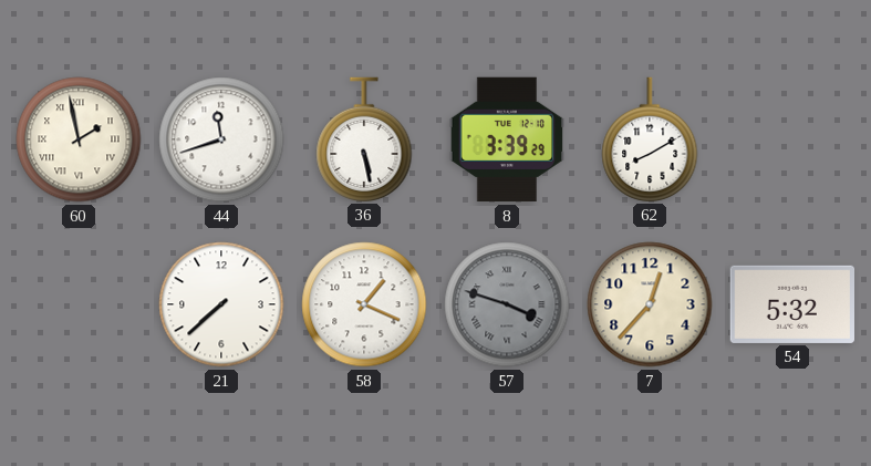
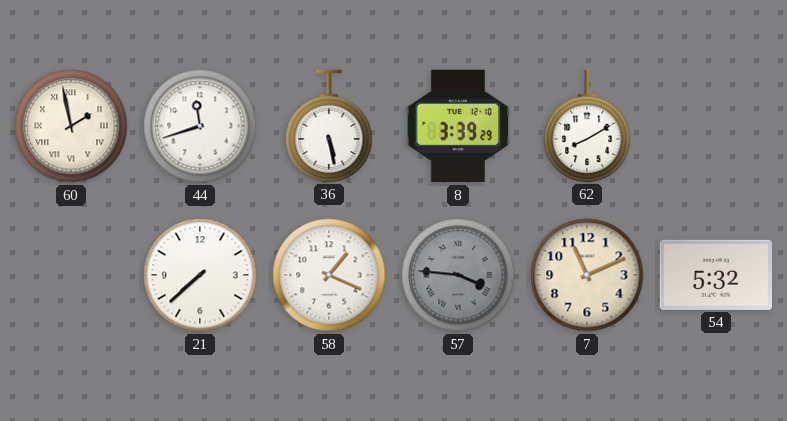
57: 3:48 -> 3:46 (458, 275)
7: 12:37 -> 11:11 (587, 275)
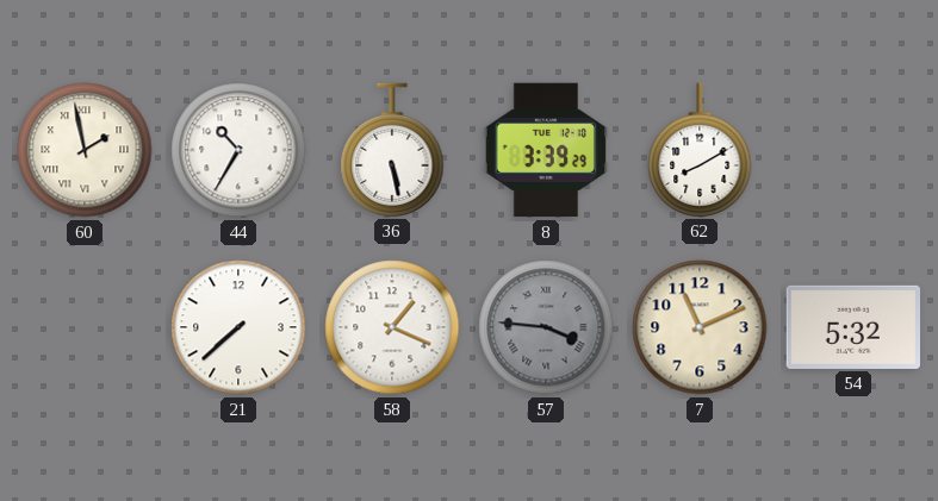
44: 11:42 -> 10:35 (238, 150)
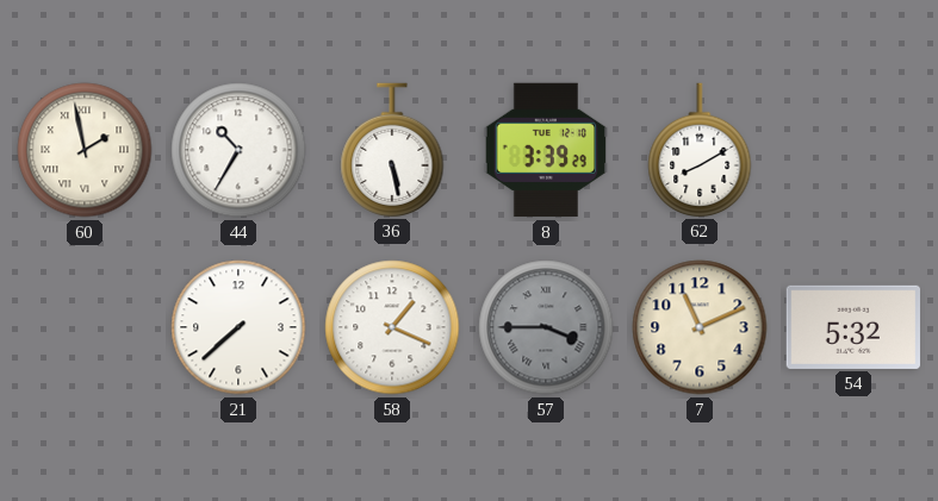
57: 3:46 -> 3:45 (546, 327)
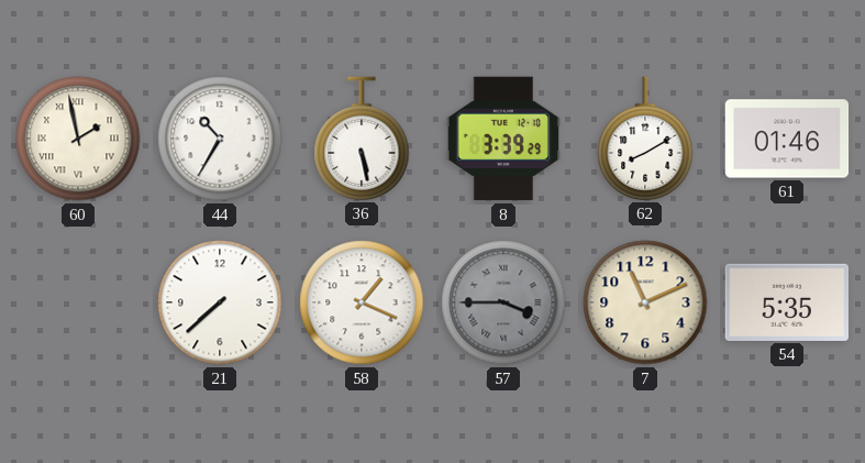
61: none -> 01:46 (787, 139)
54: 5:32 -> 5:35 (786, 302)
